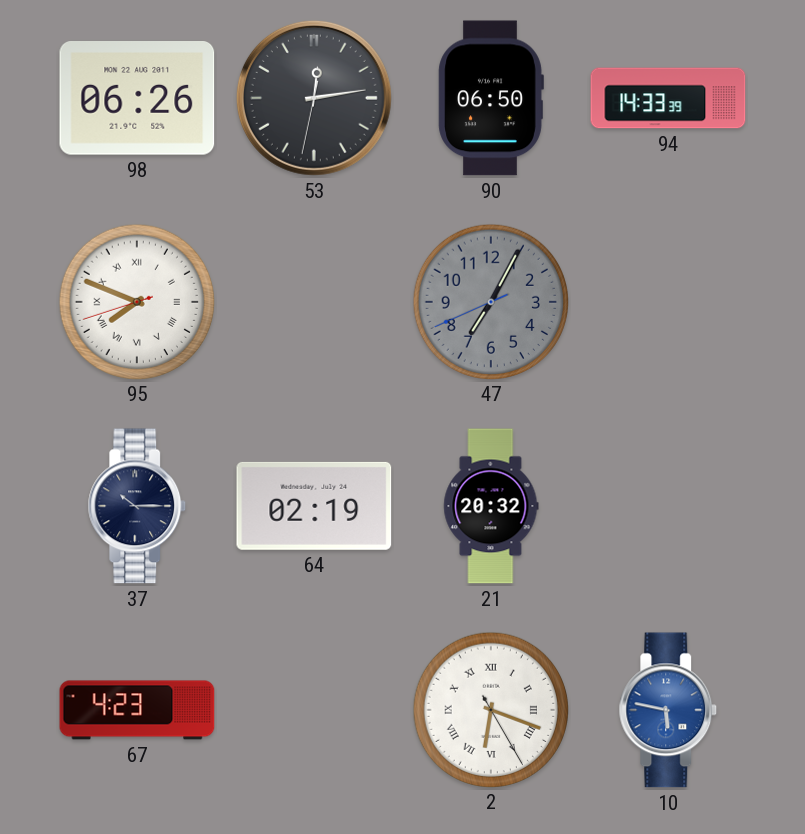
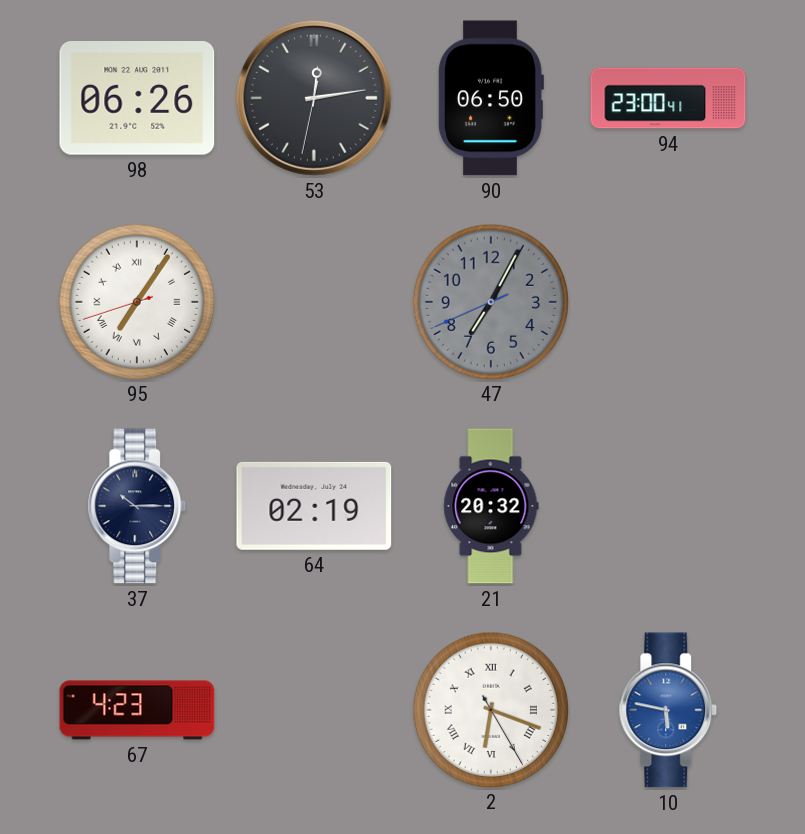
94: 14:33 -> 23:00 (668, 98)
95: 7:48 -> 7:05 (136, 301)
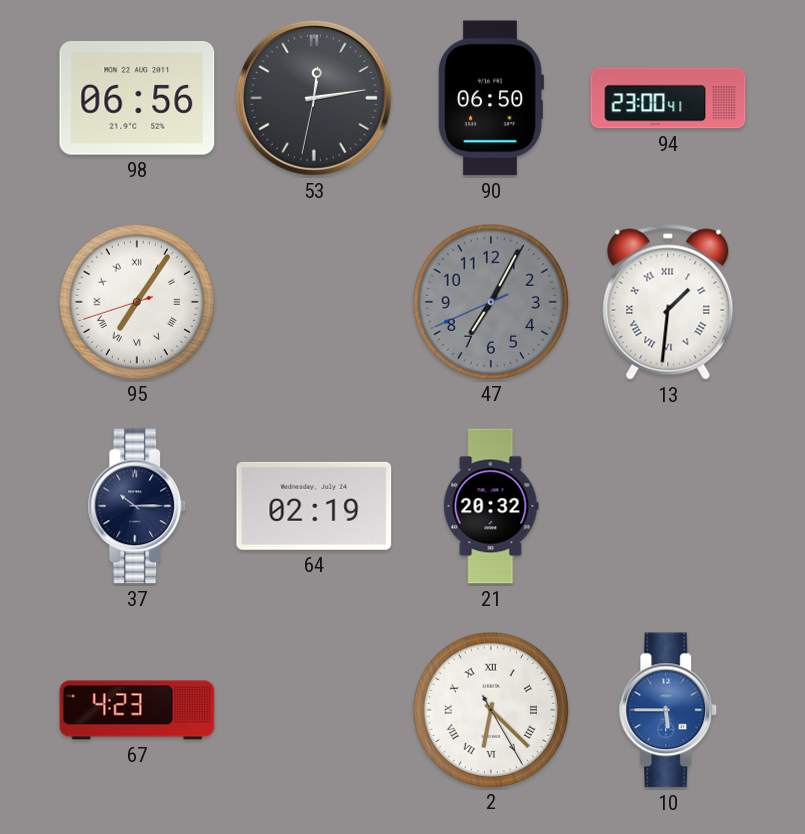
98: 06:26 -> 06:56 (137, 99)
13: none -> 1:31 (668, 302)
2: 6:18 -> 6:22 (490, 709)
10: 5:47 -> 5:45 (668, 710)
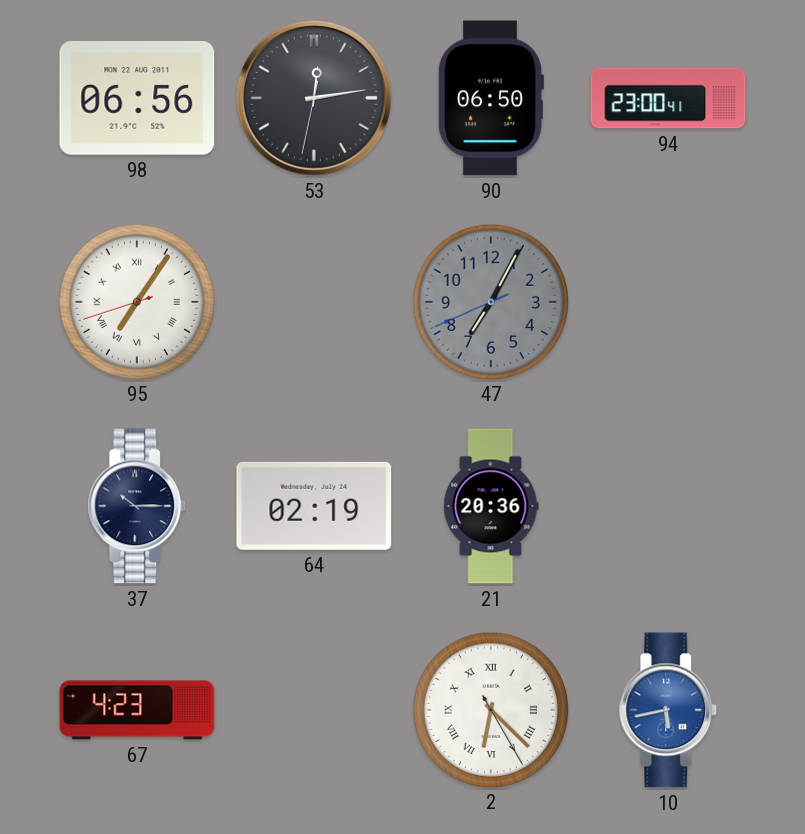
13: 1:31 -> none (668, 302)
21: 20:32 -> 20:36 (491, 506)
10: 5:45 -> 5:43 (668, 710)
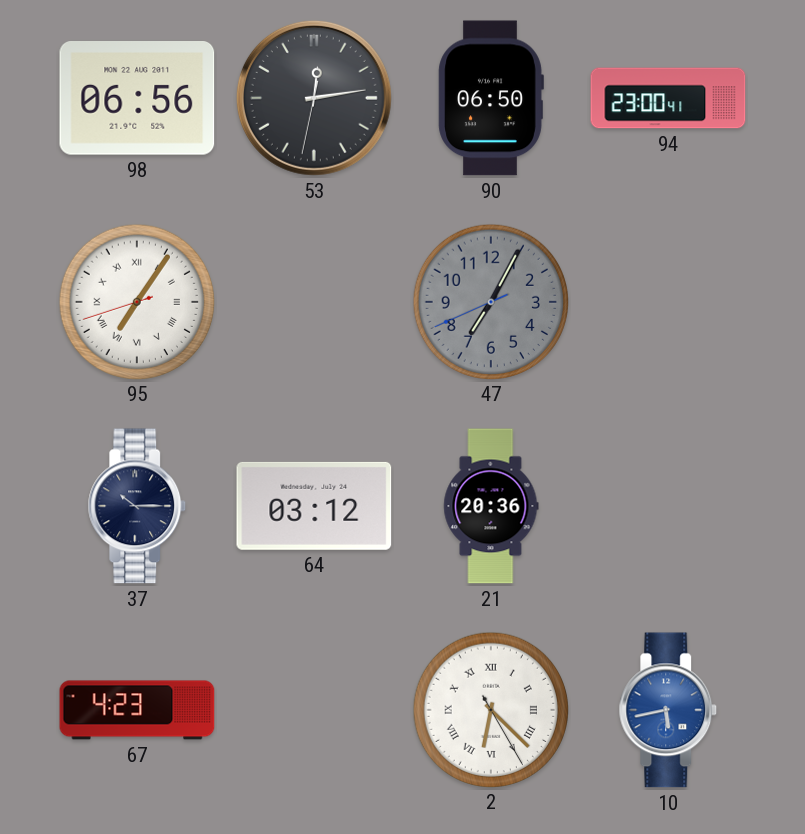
64: 02:19 -> 03:12 (314, 506)
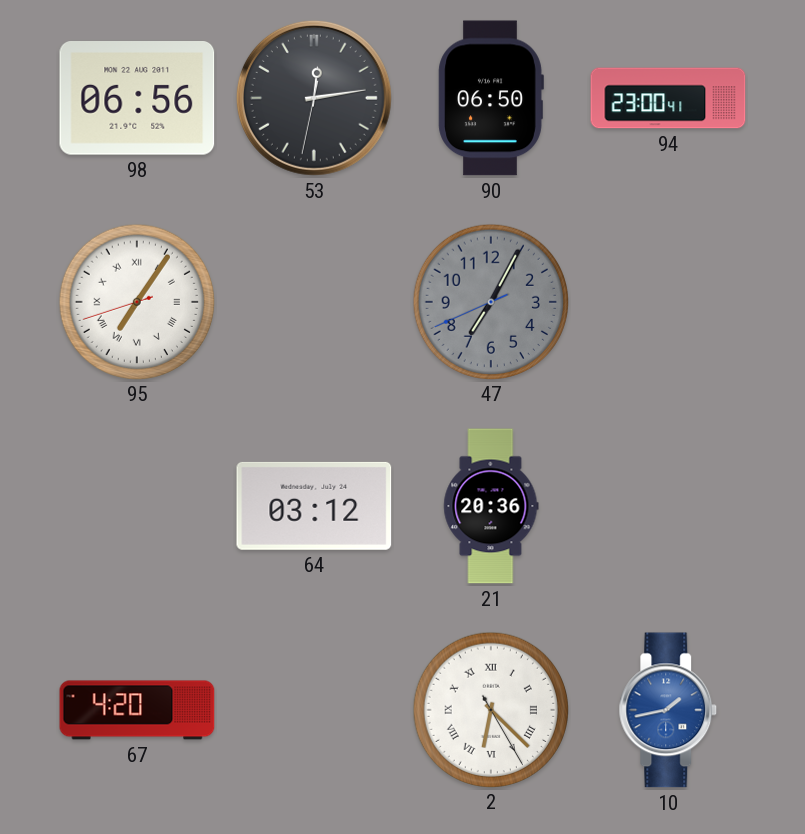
37: 10:15 -> none (137, 506)
67: 4:23 -> 4:20 (137, 710)
10: 5:43 -> 1:43 (668, 710)
